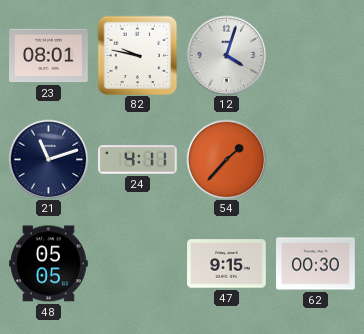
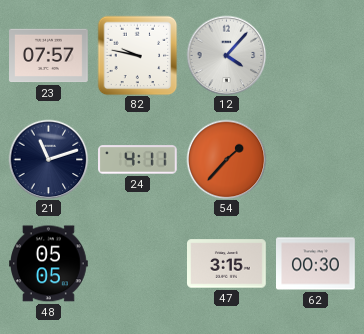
23: 08:01 -> 07:57 (49, 56)
12: 4:03 -> 4:07 (226, 55)
47: 9:15 -> 3:15 (227, 264)
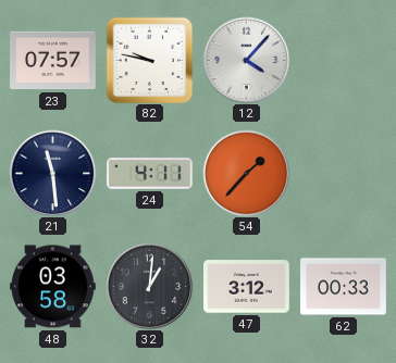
21: 11:12 -> 11:29 (52, 173)
48: 05:05 -> 03:58 (53, 287)
32: none -> 1:01 (149, 286)
47: 3:15 -> 3:12 (247, 287)
62: 00:30 -> 00:33 (344, 287)
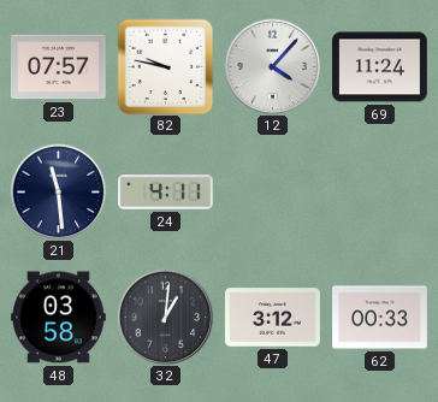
69: none -> 11:24 (380, 67)
54: 1:37 -> none (246, 173)
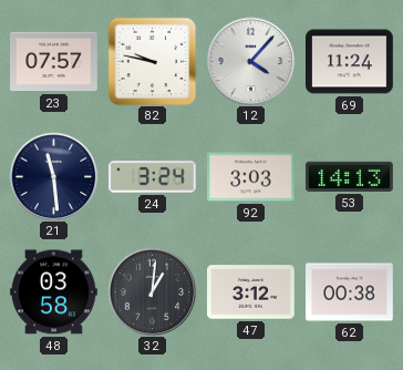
24: 4:11 -> 3:24 (153, 177)
92: none -> 3:03 (251, 177)
53: none -> 14:13 (349, 176)
62: 00:33 -> 00:38 (350, 292)
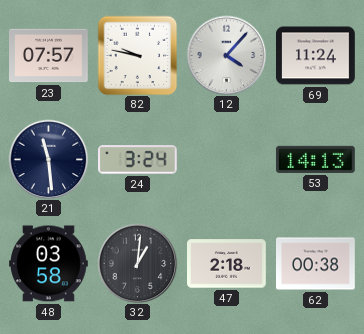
92: 3:03 -> none (251, 177)
47: 3:12 -> 2:18 (227, 264)
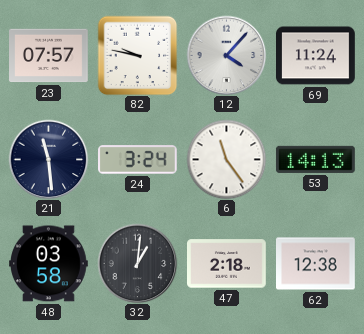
6: none -> 11:24 (226, 159)
62: 00:38 -> 12:38 (316, 264)
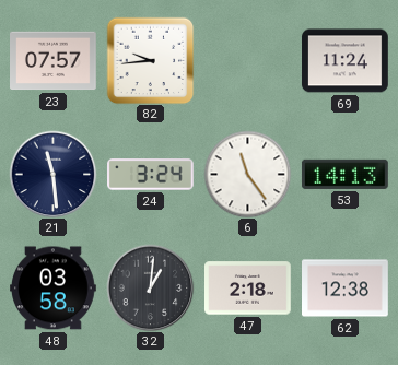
82: 9:47 -> 9:44 (150, 60)
12: 4:07 -> none (226, 55)
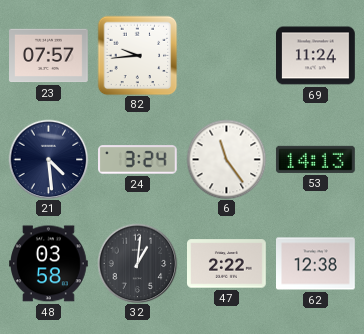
21: 11:29 -> 4:29 (48, 159)
47: 2:18 -> 2:22 (227, 264)
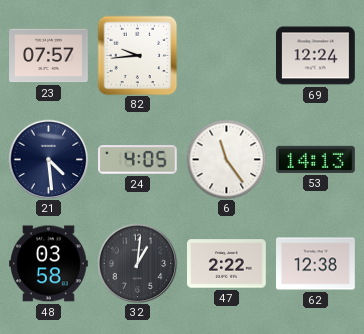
69: 11:24 -> 12:24 (316, 56)
24: 3:24 -> 4:05 (138, 160)
